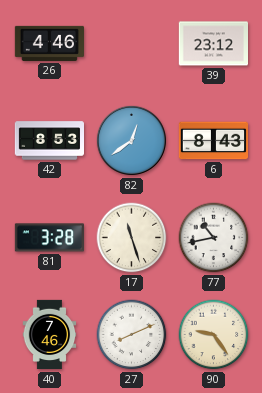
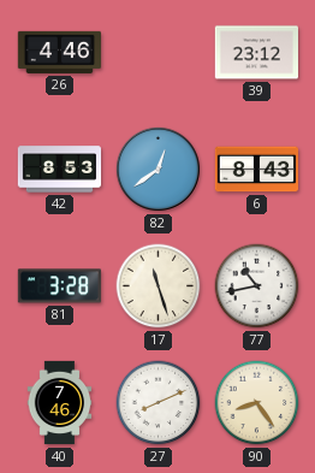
90: 9:24 -> 8:24 (257, 403)
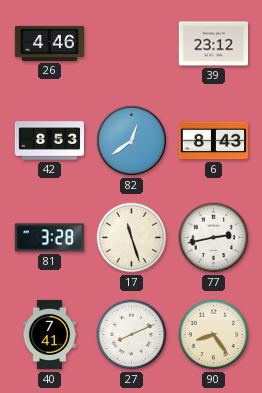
77: 10:43 -> 2:43 (214, 238)
40: 7:46 -> 7:41 (50, 335)
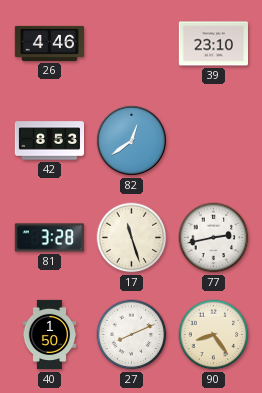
39: 23:12 -> 23:10 (213, 44)
6: 8:43 -> none (213, 141)
40: 7:41 -> 1:50 (50, 335)
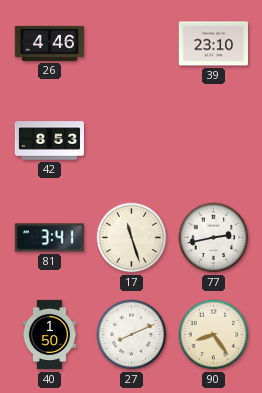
82: 12:39 -> none (131, 140)
81: 3:28 -> 3:41 (49, 238)
